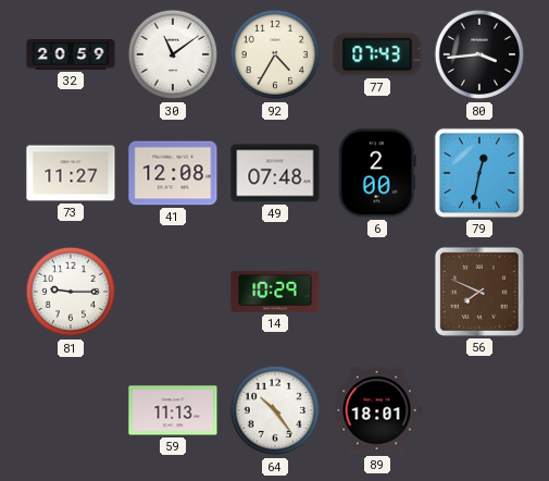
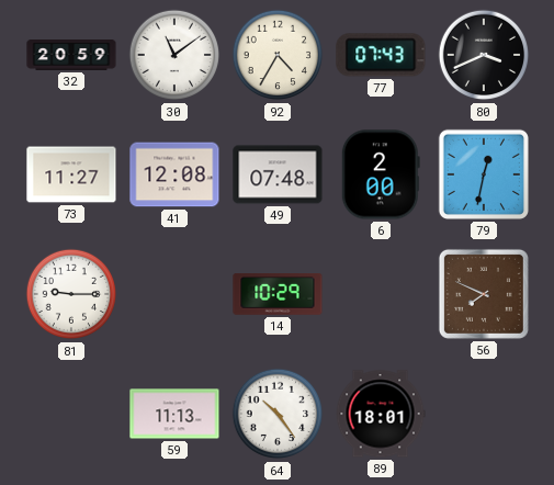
80: 3:44 -> 3:41 (484, 55)
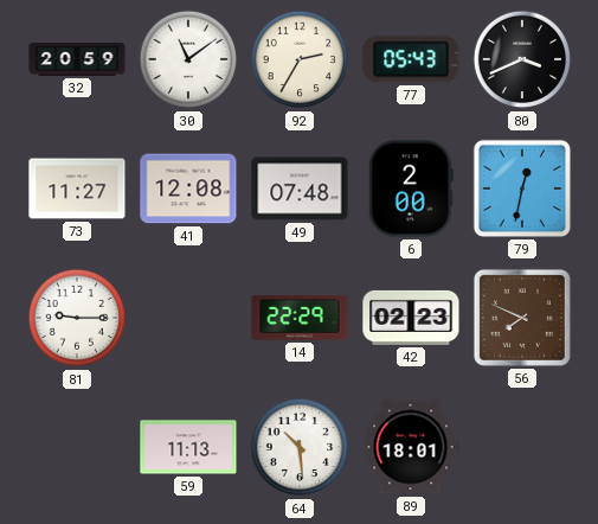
92: 4:35 -> 2:35 (300, 59)
77: 07:43 -> 05:43 (411, 59)
14: 10:29 -> 22:29 (300, 319)
42: none -> 02:23 (411, 318)
64: 10:24 -> 10:29 (300, 447)
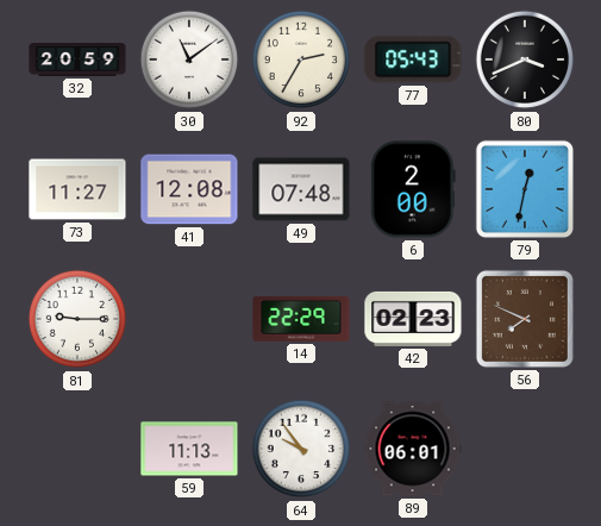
64: 10:29 -> 9:54 (301, 449)
89: 18:01 -> 06:01 (413, 449)
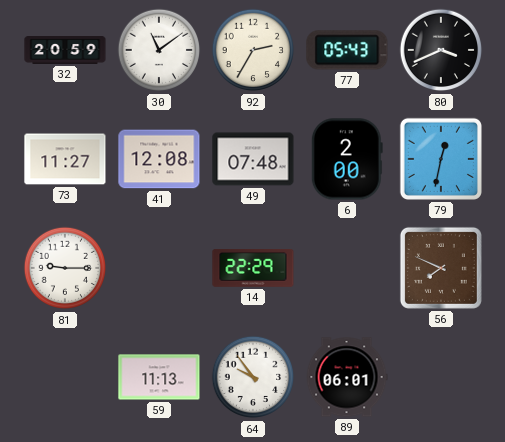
42: 02:23 -> none (413, 319)
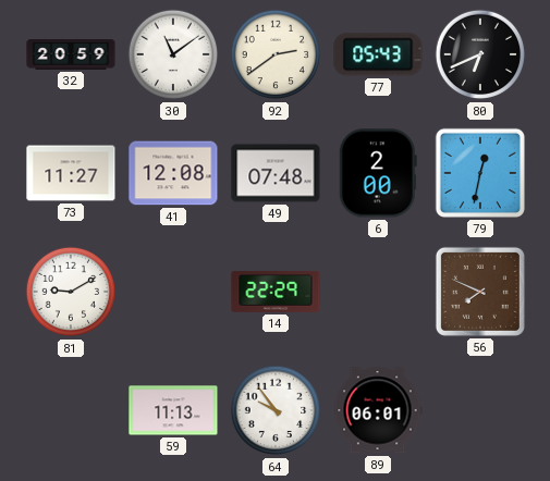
92: 2:35 -> 2:39 (276, 54)
80: 3:41 -> 6:41 (480, 54)
81: 9:15 -> 9:10 (71, 292)
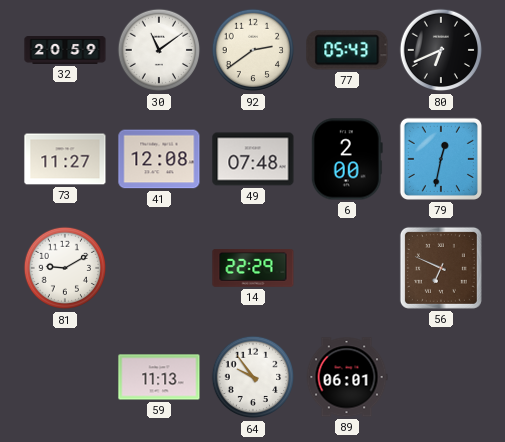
56: 7:49 -> 6:49 (441, 268)
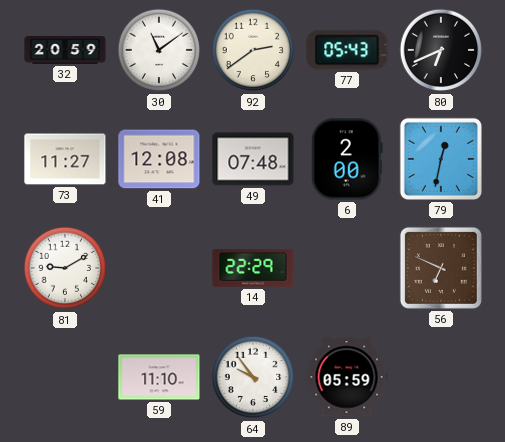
59: 11:13 -> 11:10 (159, 377)
89: 06:01 -> 05:59 (347, 377)
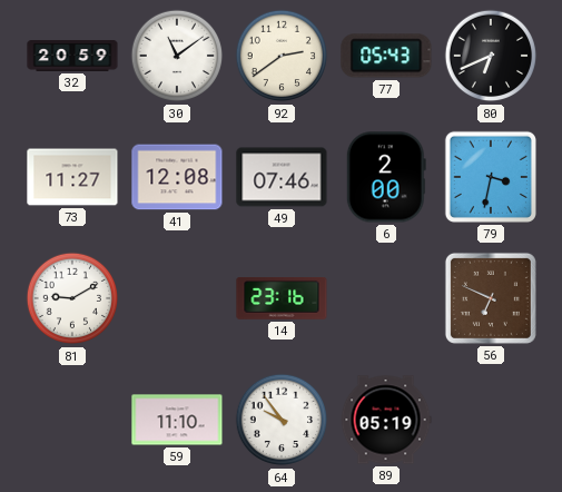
49: 07:48 -> 07:46 (282, 177)
79: 12:32 -> 3:32 (491, 177)
14: 22:29 -> 23:16 (282, 299)
89: 05:59 -> 05:19 (386, 420)
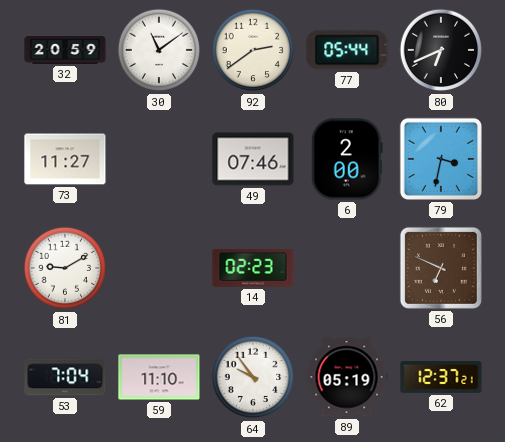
77: 05:43 -> 05:44 (347, 50)
41: 12:08 -> none (177, 177)
14: 23:16 -> 02:23 (253, 269)
53: none -> 7:04 (65, 377)
62: none -> 12:37 (441, 378)
